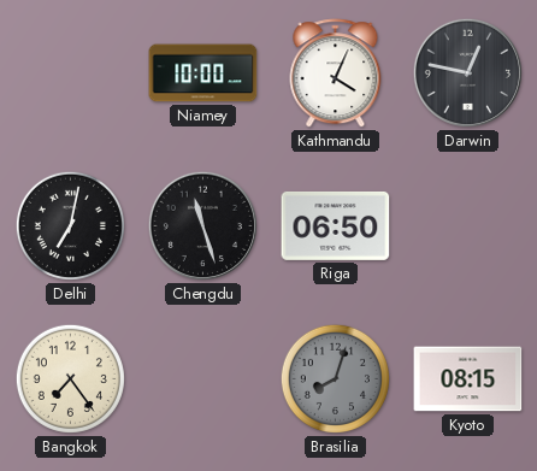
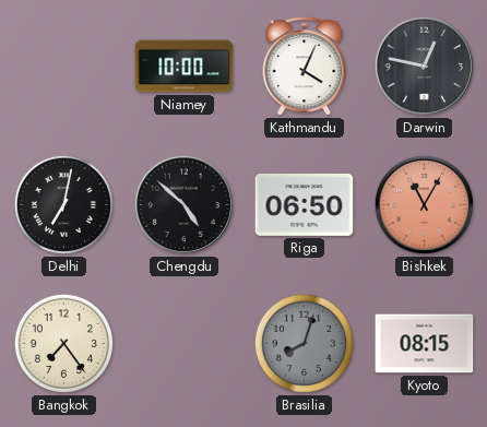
Chengdu: 11:27 -> 4:52 (183, 204)
Bishkek: none -> 11:05 (424, 204)
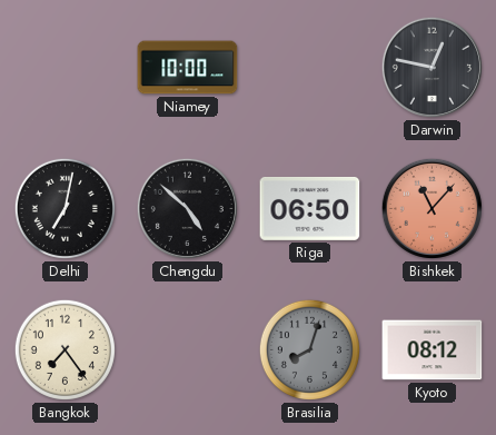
Kathmandu: 4:04 -> none (305, 67)
Bishkek: 11:05 -> 11:07 (431, 208)
Kyoto: 08:15 -> 08:12 (433, 350)
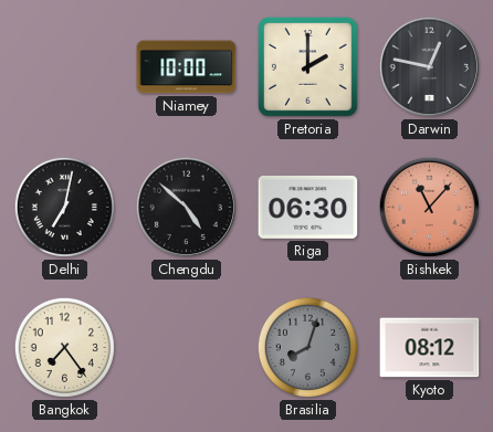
Pretoria: none -> 2:00 (307, 66)
Riga: 06:50 -> 06:30 (308, 207)
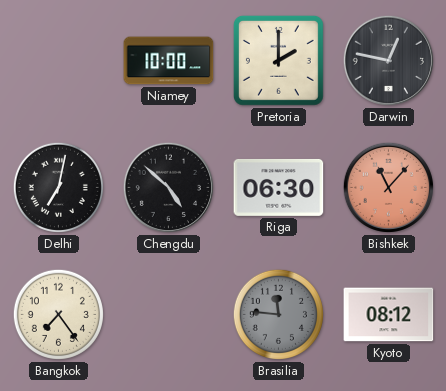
Brasilia: 8:03 -> 11:46 (278, 314)
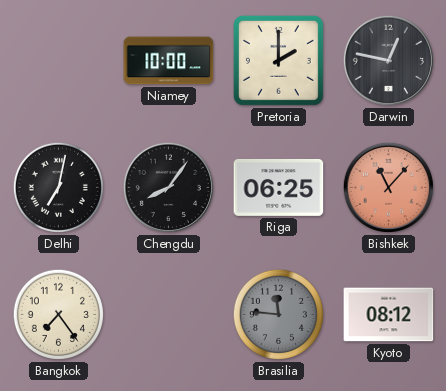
Chengdu: 4:52 -> 8:06 (168, 187)
Riga: 06:30 -> 06:25 (279, 187)
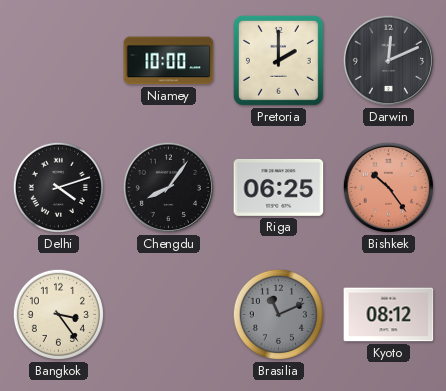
Darwin: 12:47 -> 12:11 (388, 60)
Delhi: 7:02 -> 4:12 (58, 187)
Bishkek: 11:07 -> 10:24 (388, 187)
Bangkok: 7:24 -> 3:24 (58, 314)
Brasilia: 11:46 -> 11:11 (278, 314)
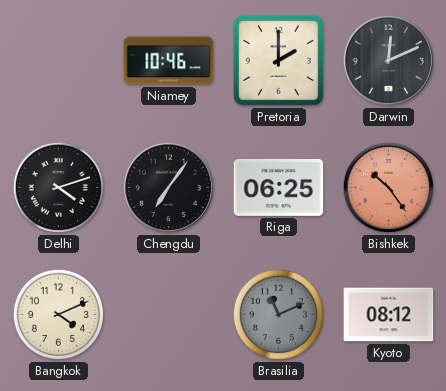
Niamey: 10:00 -> 10:46 (169, 61)
Chengdu: 8:06 -> 7:06 (168, 187)
Bangkok: 3:24 -> 4:11 (58, 314)
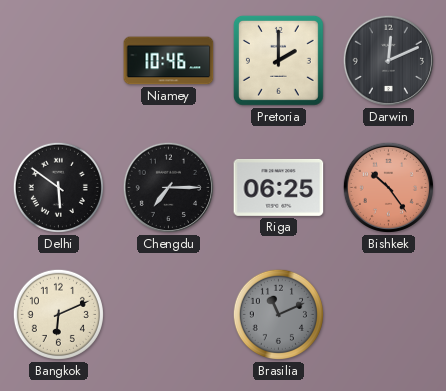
Delhi: 4:12 -> 5:51 (58, 187)
Chengdu: 7:06 -> 7:15 (168, 187)
Bangkok: 4:11 -> 6:11 (58, 314)
Kyoto: 08:12 -> none (389, 315)
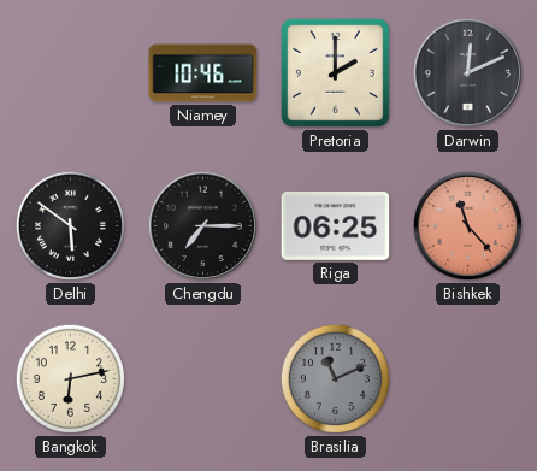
Bishkek: 10:24 -> 11:23 (467, 225)
Bangkok: 6:11 -> 6:13 (70, 378)
